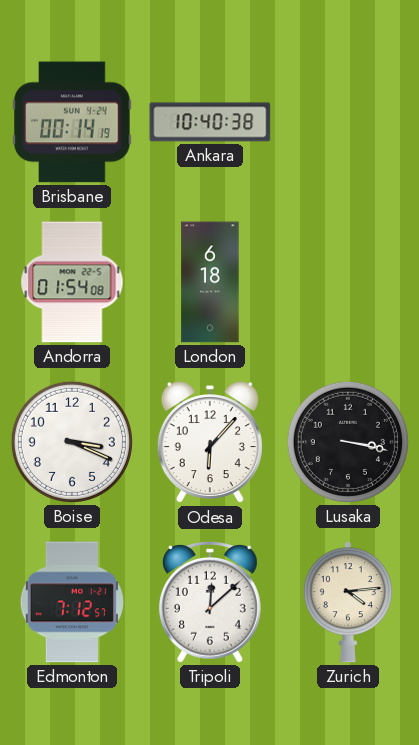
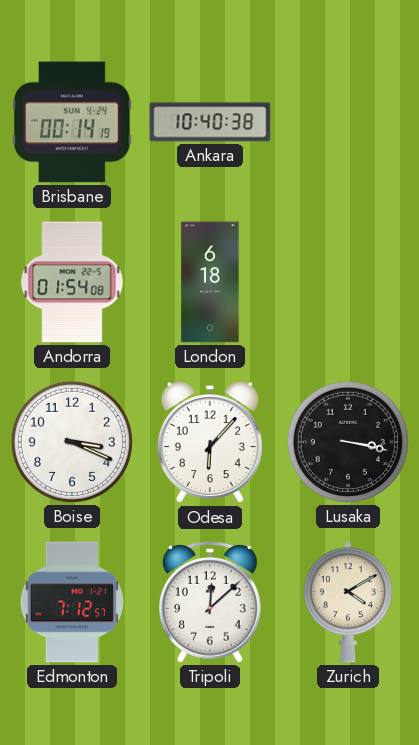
Zurich: 4:14 -> 4:10 (348, 602)
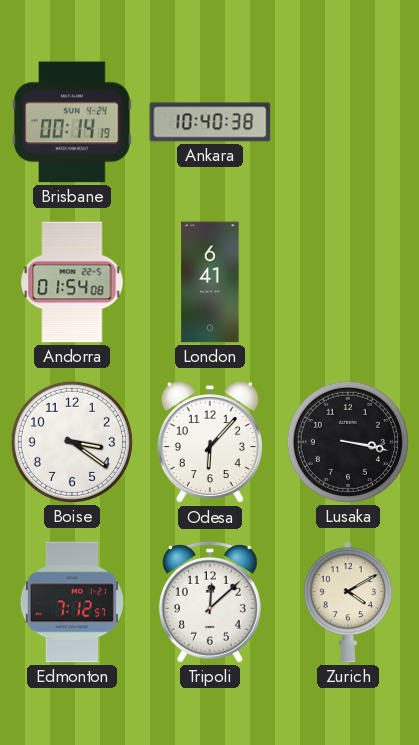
London: 6:18 -> 6:41 (210, 282)
Boise: 3:19 -> 3:21 (72, 442)
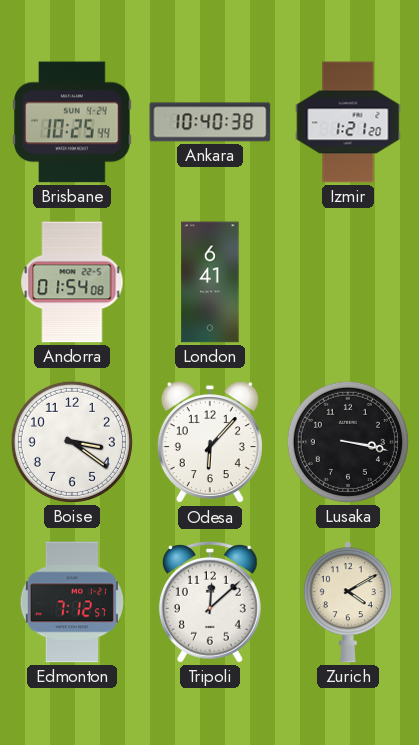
Brisbane: 00:14 -> 10:25 (72, 122)
Izmir: none -> 1:21 (348, 122)
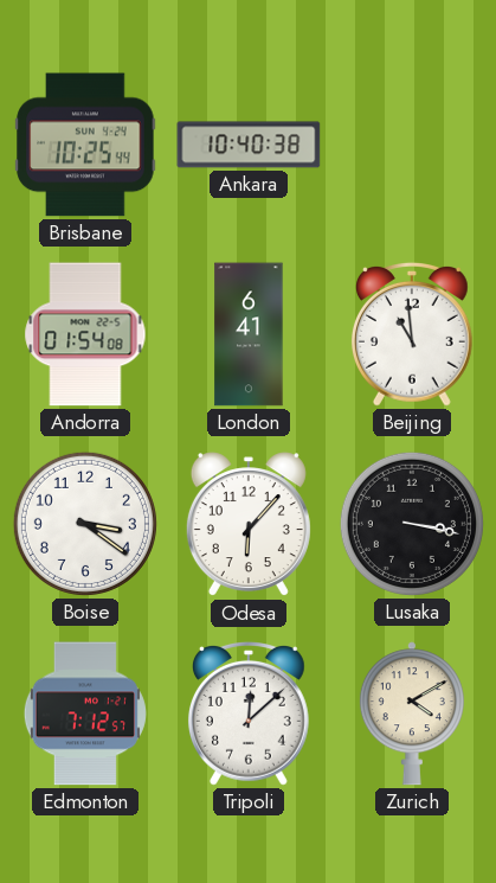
Izmir: 1:21 -> none (348, 122)
Beijing: none -> 10:59 (412, 335)
